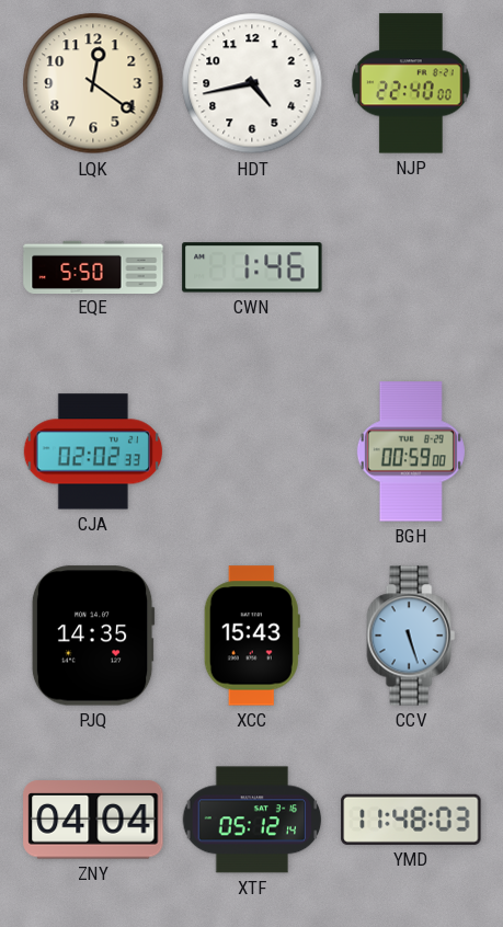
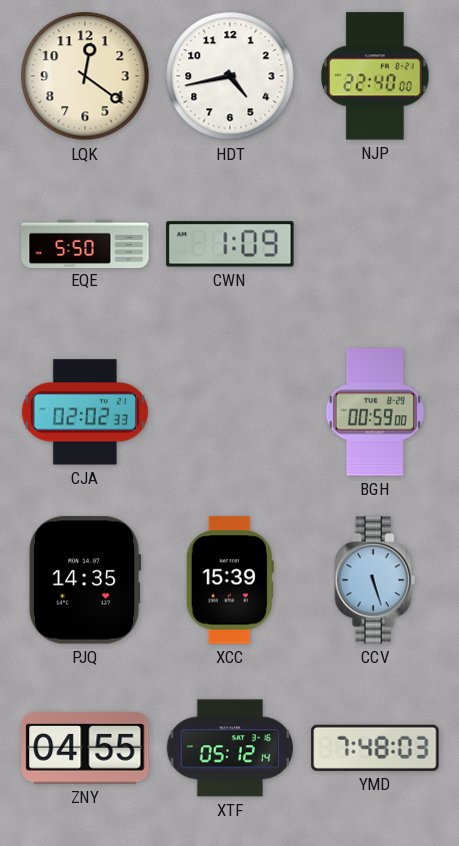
CWN: 1:46 -> 1:09 (230, 244)
XCC: 15:43 -> 15:39 (230, 580)
ZNY: 04:04 -> 04:55 (85, 748)
YMD: 11:48 -> 7:48 (375, 748)
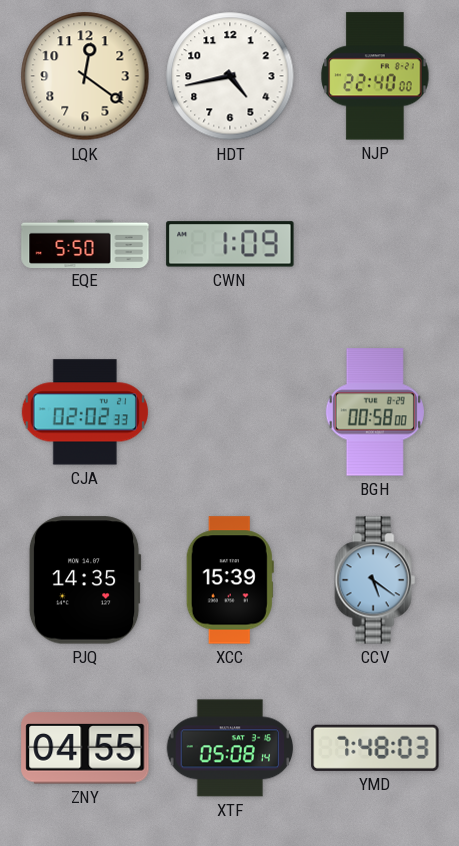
BGH: 00:59 -> 00:58 (375, 412)
CCV: 5:27 -> 5:21 (375, 580)
XTF: 05:12 -> 05:08 (230, 748)
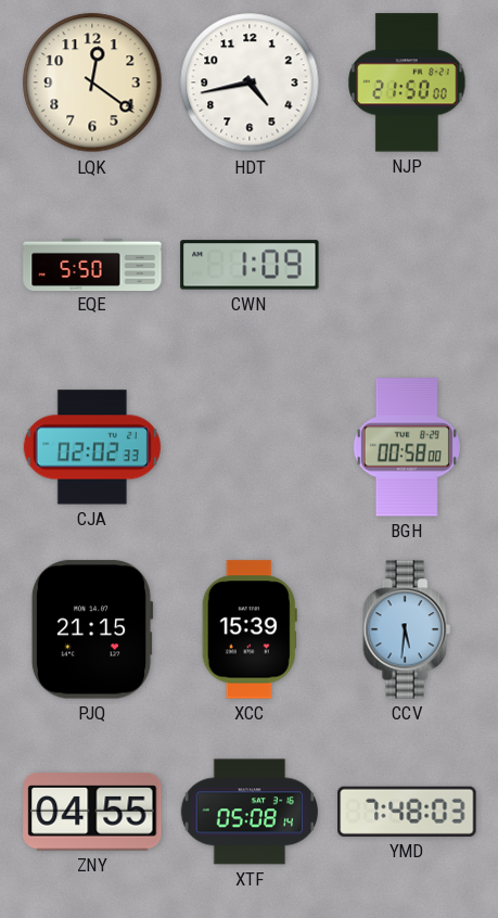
NJP: 22:40 -> 21:50 (407, 82)
PJQ: 14:35 -> 21:15 (92, 629)
CCV: 5:21 -> 5:31 (407, 629)
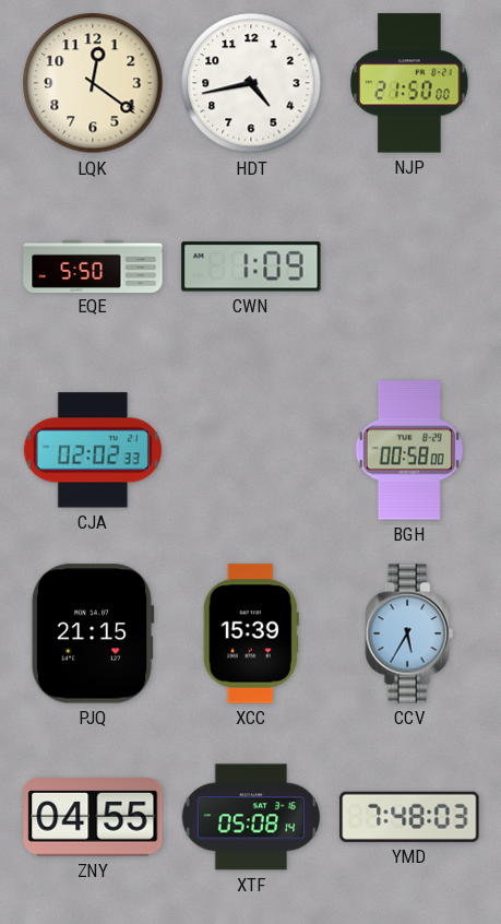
CCV: 5:31 -> 5:35 (409, 633)
